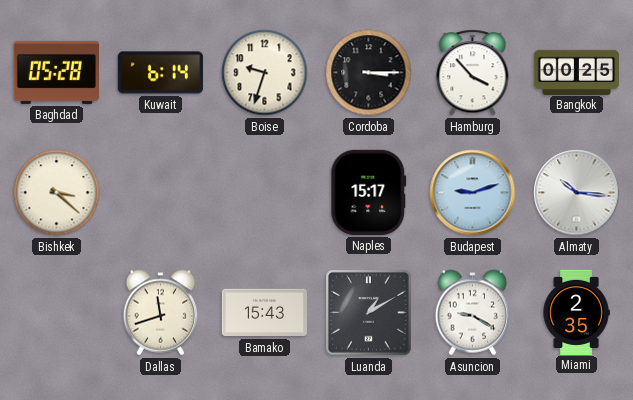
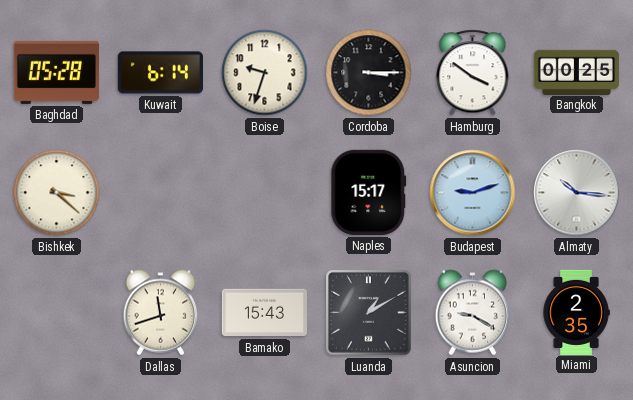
Hamburg: 3:53 -> 3:51 (473, 73)
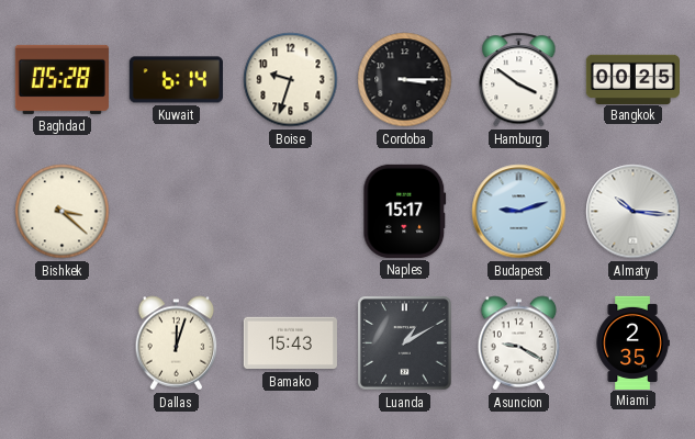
Dallas: 11:42 -> 12:03 (177, 344)
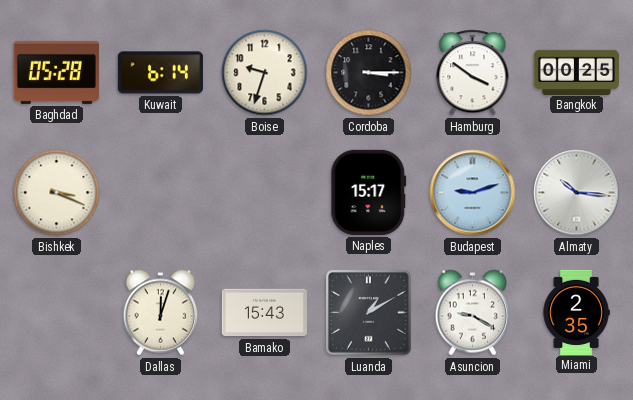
Bishkek: 3:22 -> 3:19 (57, 193)
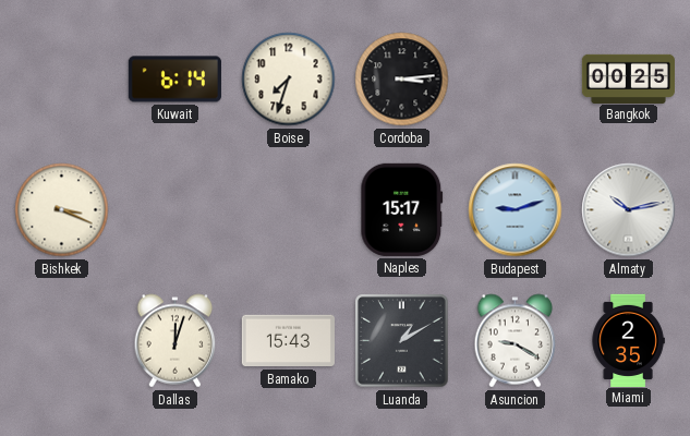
Baghdad: 05:28 -> none (56, 72)
Boise: 9:33 -> 7:33 (289, 80)
Cordoba: 3:15 -> 3:14 (402, 80)
Hamburg: 3:51 -> none (473, 73)
Almaty: 10:16 -> 10:13 (629, 210)
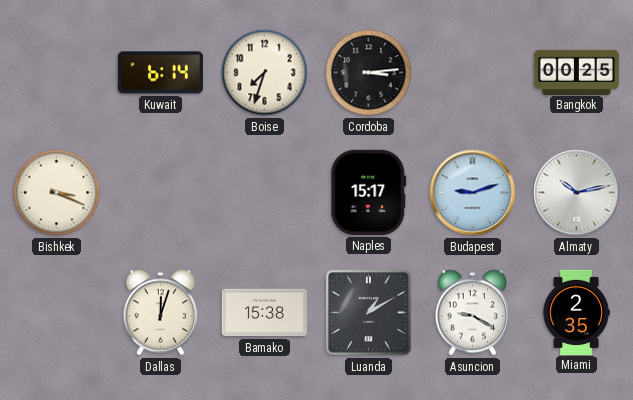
Bamako: 15:43 -> 15:38 (264, 313)
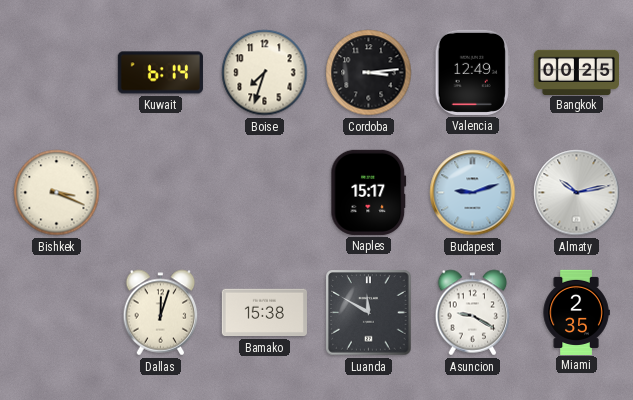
Valencia: none -> 12:49 (472, 72)
Luanda: 1:10 -> 11:50 (369, 313)
